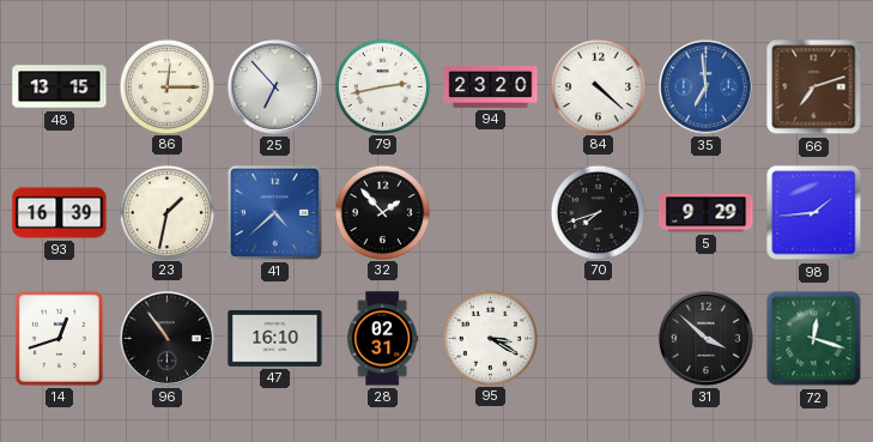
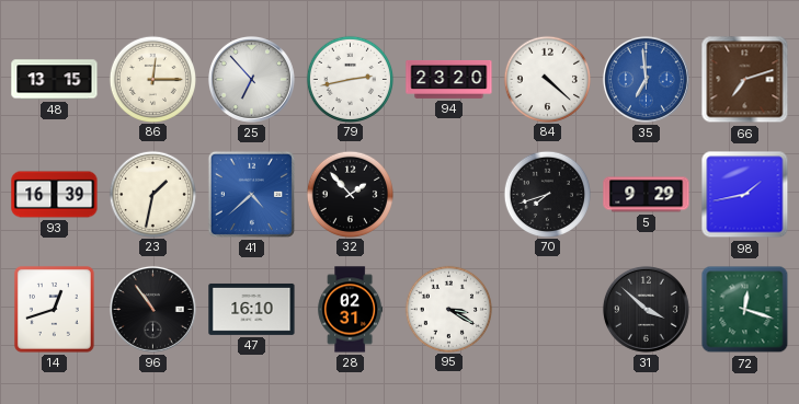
98: 1:44 -> 1:43 (745, 195)
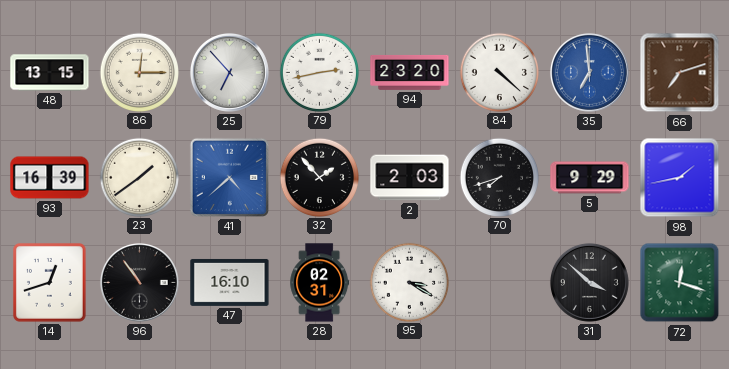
23: 1:32 -> 1:39 (139, 177)
2: none -> 2:03 (410, 178)
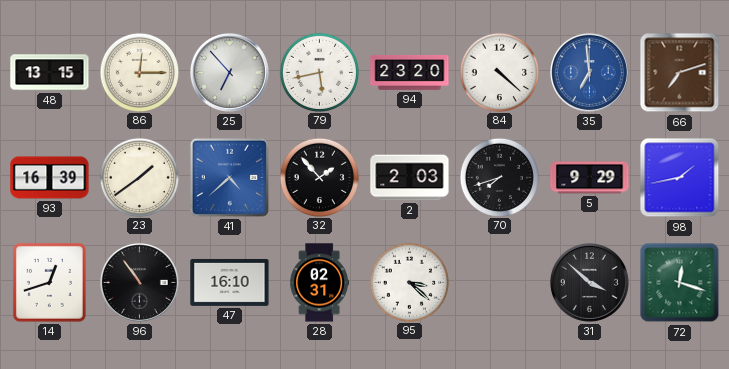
79: 2:43 -> 5:43 (319, 72)
95: 3:20 -> 3:22 (409, 282)
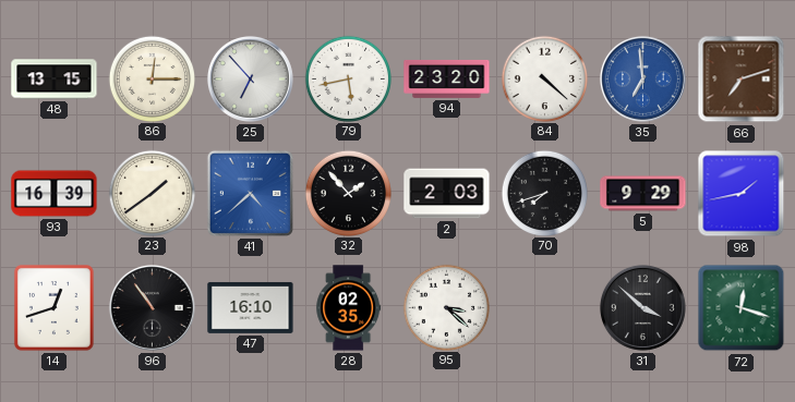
28: 02:31 -> 02:35 (349, 308)
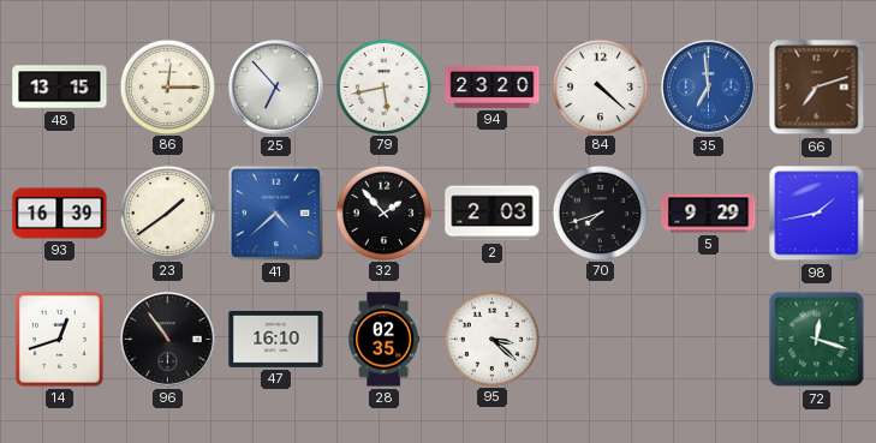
31: 3:52 -> none (642, 307)
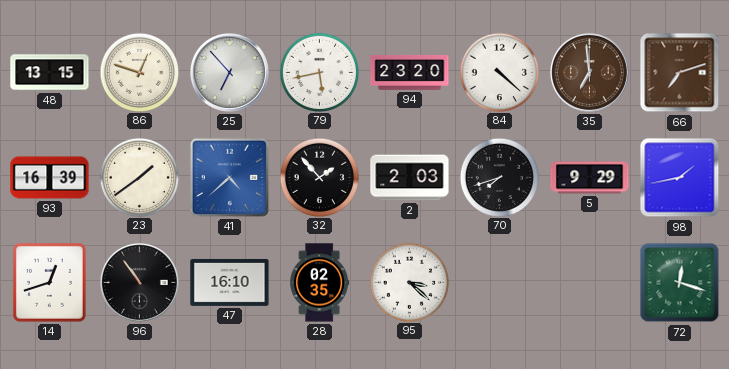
86: 12:15 -> 12:48 (139, 72)
35 dial: blue -> brown (589, 72)
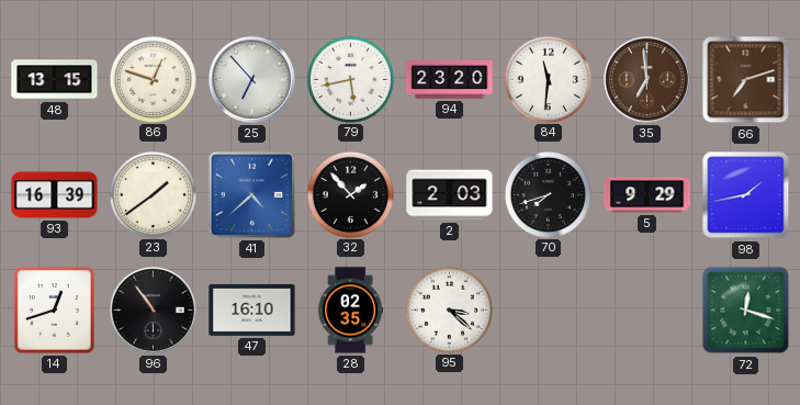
84: 4:22 -> 11:31 (548, 79)
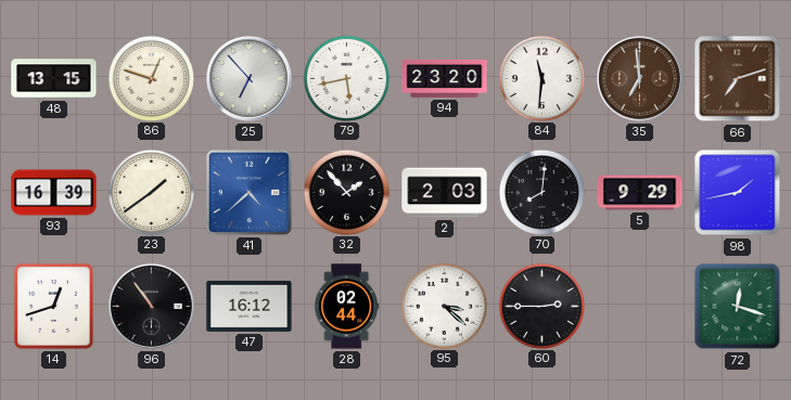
70: 7:42 -> 8:01 (541, 192)
47: 16:10 -> 16:12 (250, 306)
28: 02:35 -> 02:44 (347, 307)
60: none -> 2:45 (541, 306)
